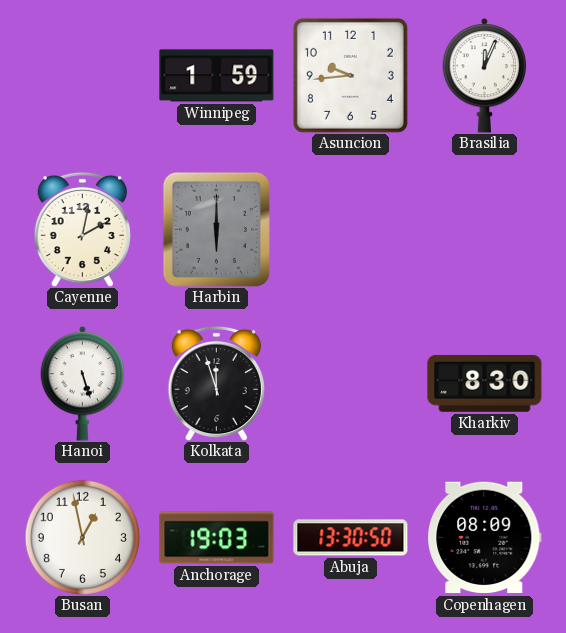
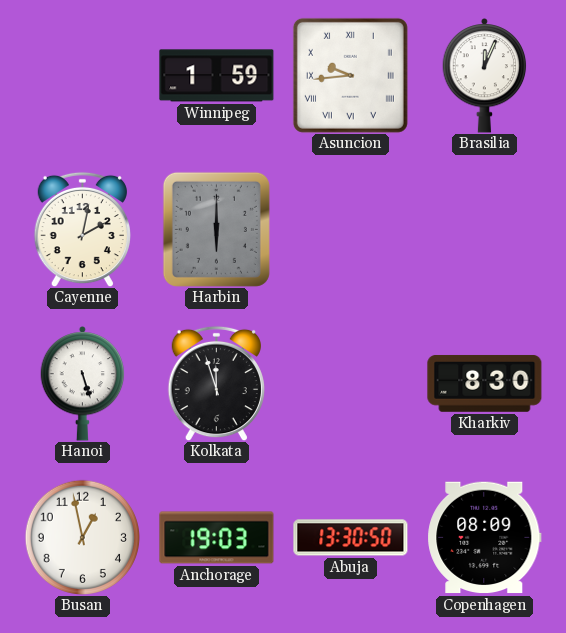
Asuncion numerals: Arabic -> Roman (350, 75)
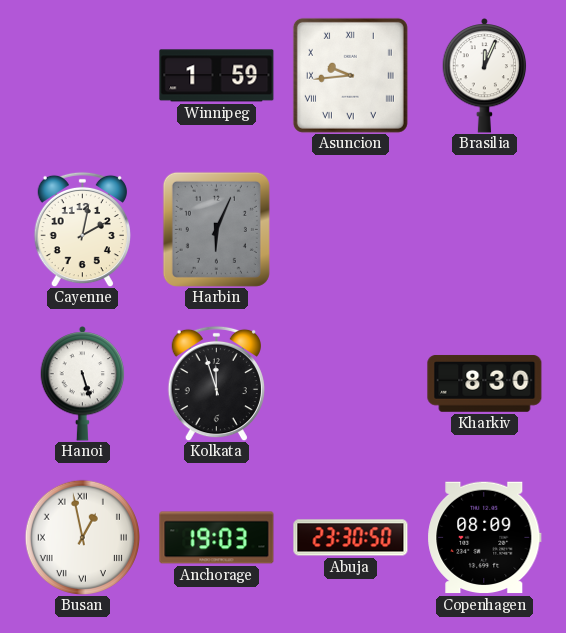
Harbin: 6:00 -> 6:04 (216, 229)
Busan numerals: Arabic -> Roman (82, 537)
Abuja: 13:30 -> 23:30 (351, 538)
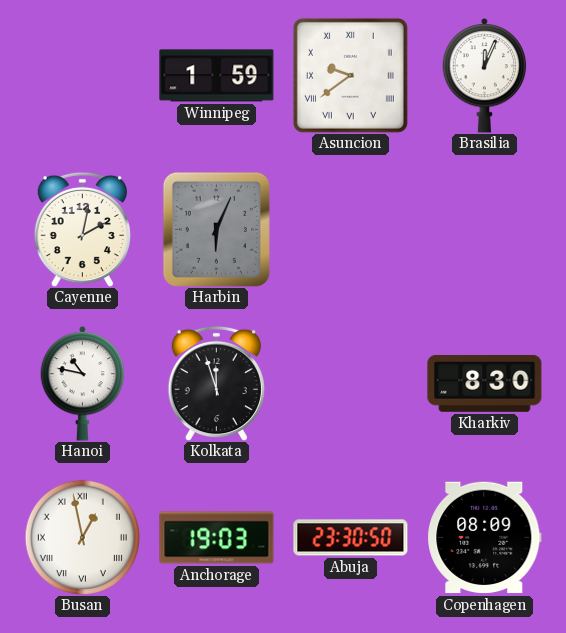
Asuncion: 9:44 -> 9:39 (350, 75)
Hanoi: 5:27 -> 10:47 (83, 384)
